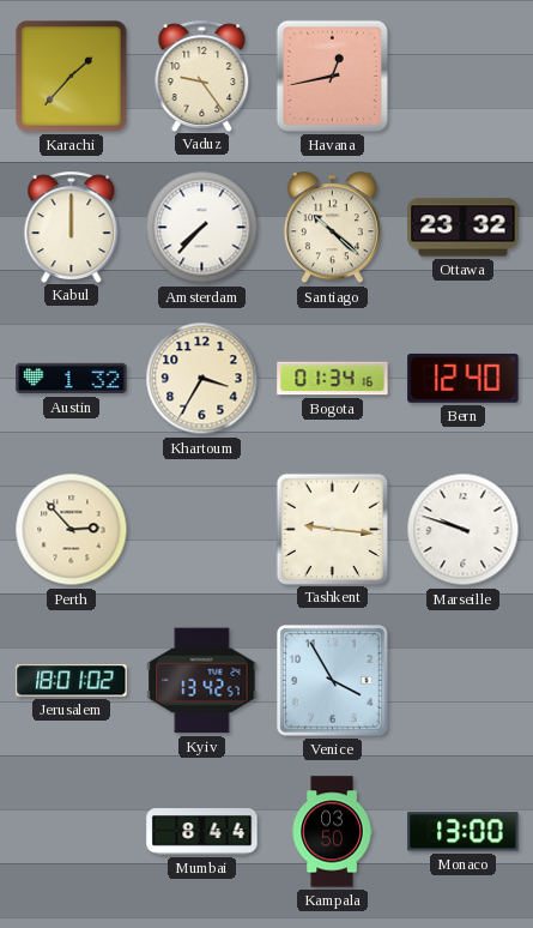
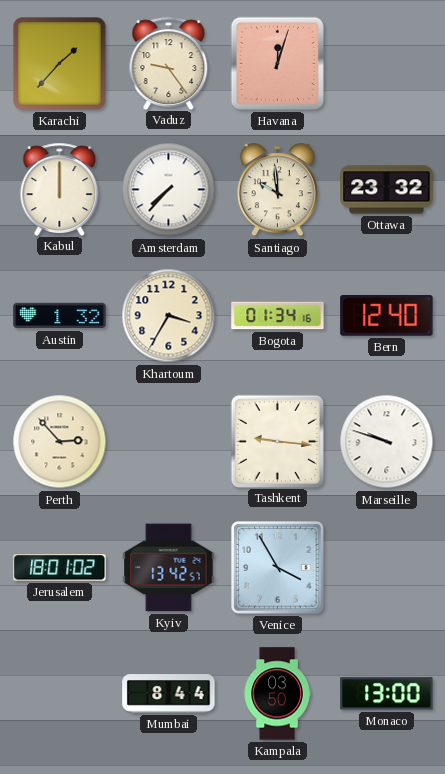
Havana: 12:43 -> 12:03 (277, 63)
Santiago: 10:22 -> 9:59 (277, 190)
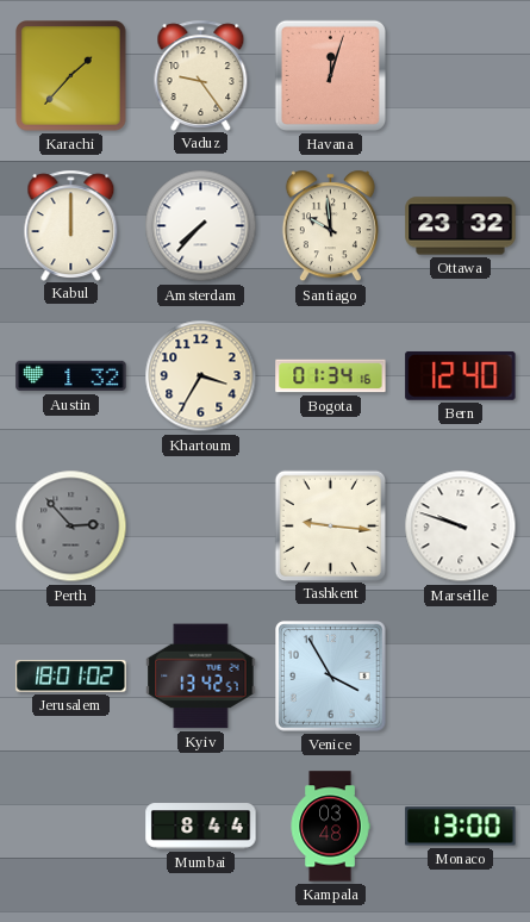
Perth dial: cream -> grey (71, 527)
Kampala: 03:50 -> 03:48 (330, 827)
